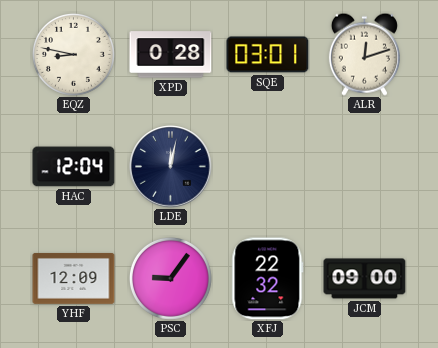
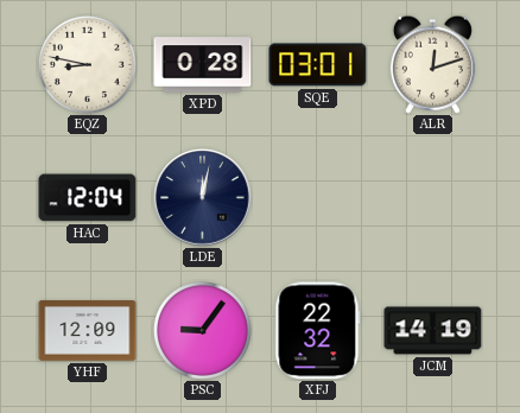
JCM: 09:00 -> 14:19 (433, 331)
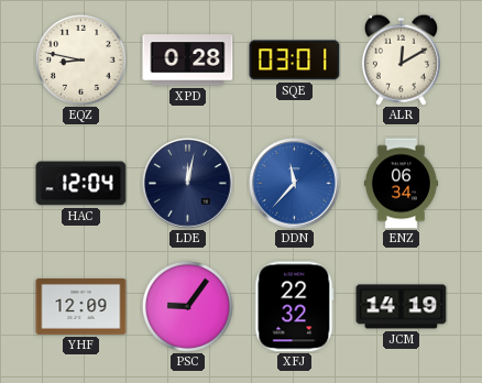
ALR: 12:12 -> 12:10 (401, 59)
DDN: none -> 11:37 (295, 184)
ENZ: none -> 06:34 (401, 184)
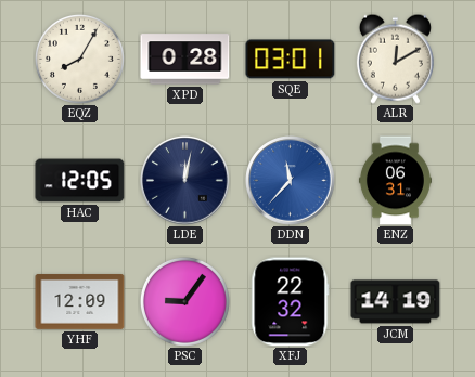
EQZ: 8:47 -> 8:05 (79, 58)
HAC: 12:04 -> 12:05 (80, 181)
ENZ: 06:34 -> 06:31 (395, 181)
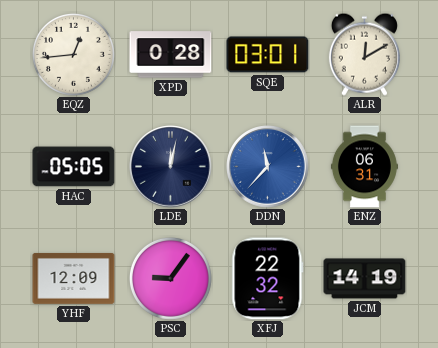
EQZ: 8:05 -> 12:44 (73, 54)
HAC: 12:05 -> 05:05 (74, 167)
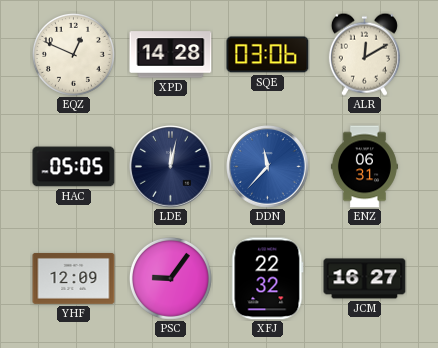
EQZ: 12:44 -> 12:49 (73, 54)
XPD: 0:28 -> 14:28 (171, 55)
SQE: 03:01 -> 03:06 (268, 55)
JCM: 14:19 -> 16:27 (365, 279)
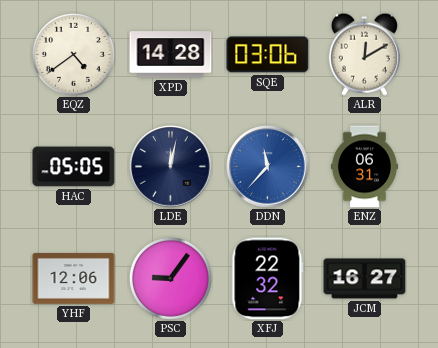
EQZ: 12:49 -> 4:39 (73, 54)
YHF: 12:09 -> 12:06 (74, 278)
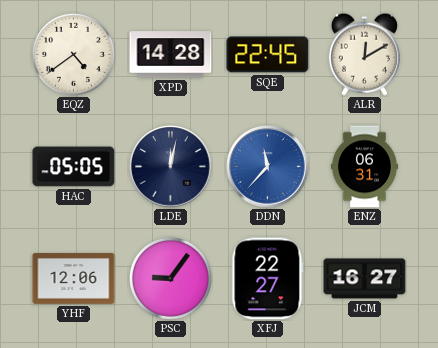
SQE: 03:06 -> 22:45 (268, 55)
XFJ: 22:32 -> 22:27 (268, 279)
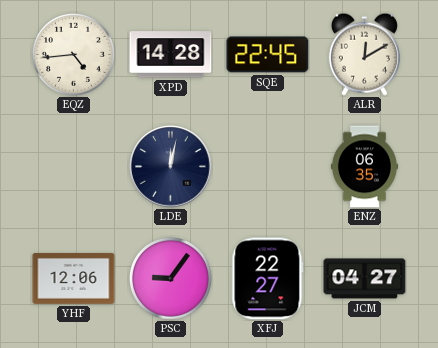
EQZ: 4:39 -> 4:44 (73, 54)
HAC: 05:05 -> none (74, 167)
DDN: 11:37 -> none (268, 167)
ENZ: 06:31 -> 06:35 (364, 167)
JCM: 16:27 -> 04:27 (365, 279)
